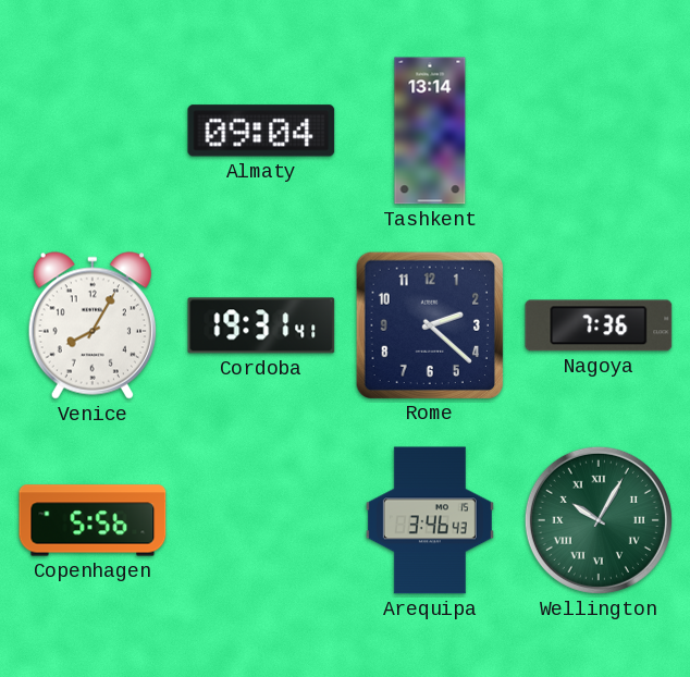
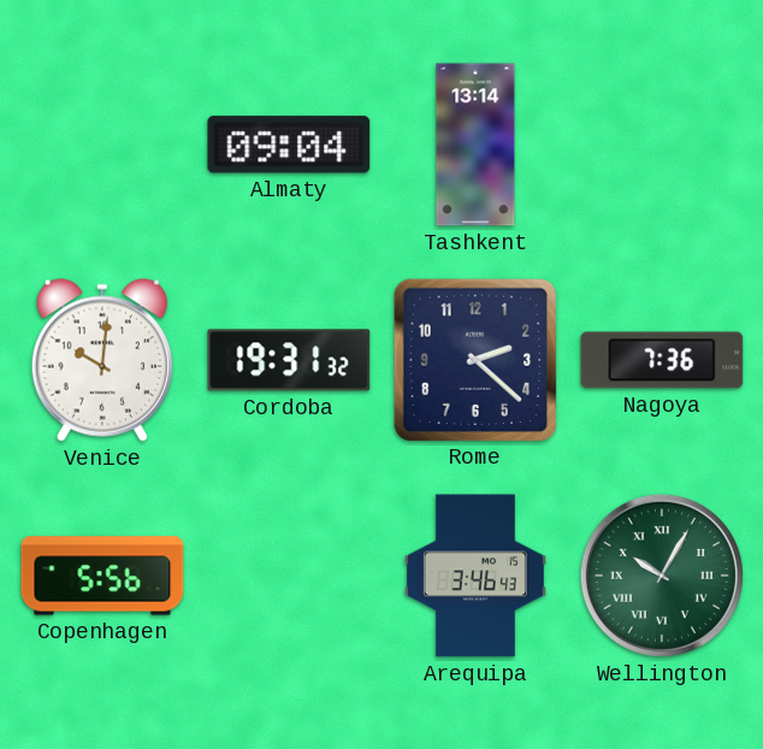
Venice: 8:05 -> 10:01 (102, 360)
Cordoba: 19:31:41 -> 19:31:32 (289, 360)
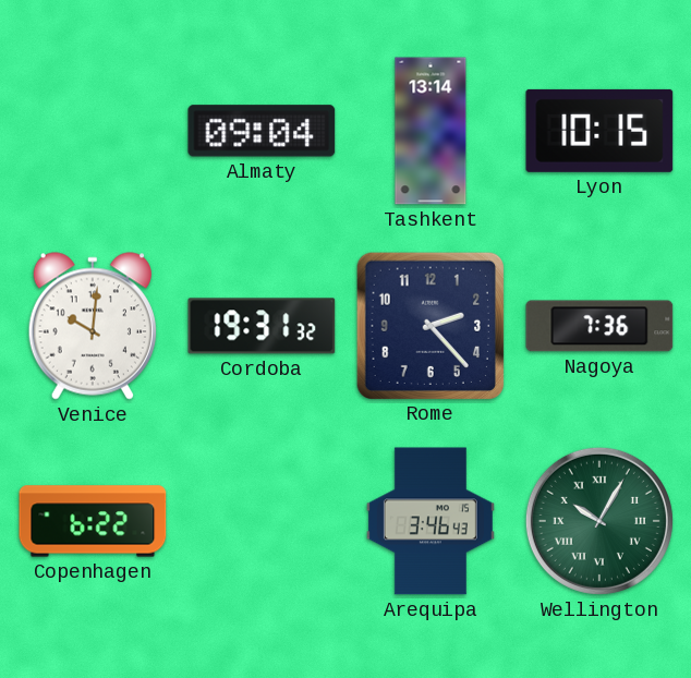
Lyon: none -> 10:15 (599, 131)
Rome: 2:22 -> 2:23 (429, 325)
Copenhagen: 5:56 -> 6:22 (93, 521)
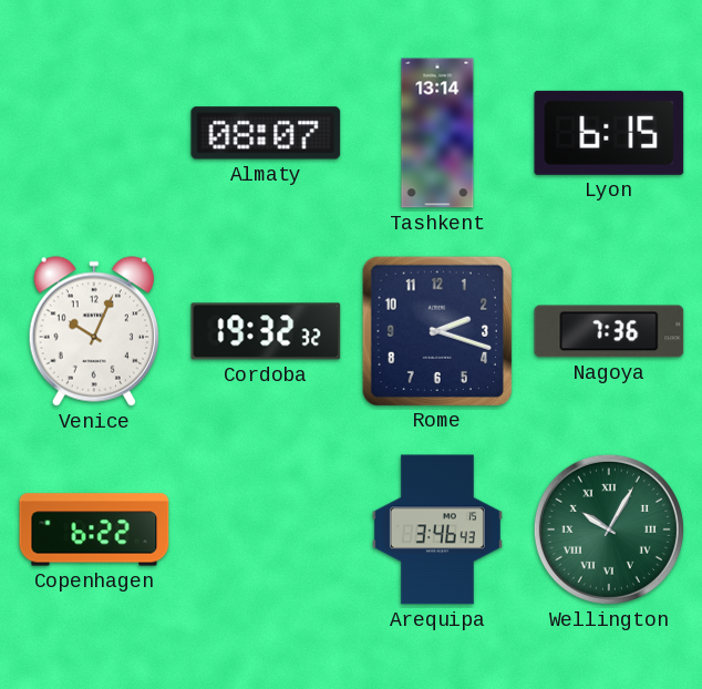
Almaty: 09:04 -> 08:07 (266, 133)
Lyon: 10:15 -> 6:15 (609, 133)
Venice: 10:01 -> 10:04 (94, 331)
Cordoba: 19:31 -> 19:32 (266, 331)
Rome: 2:23 -> 2:18 (436, 330)
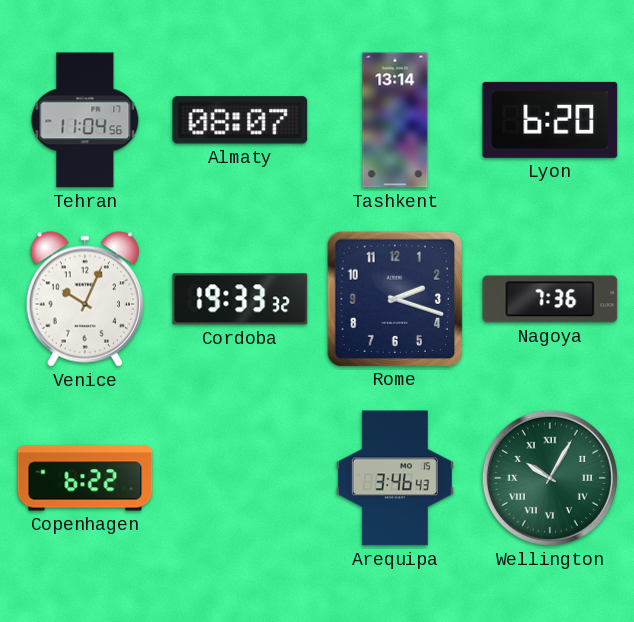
Tehran: none -> 11:04 (85, 120)
Lyon: 6:15 -> 6:20 (550, 120)
Cordoba: 19:32 -> 19:33 (240, 299)
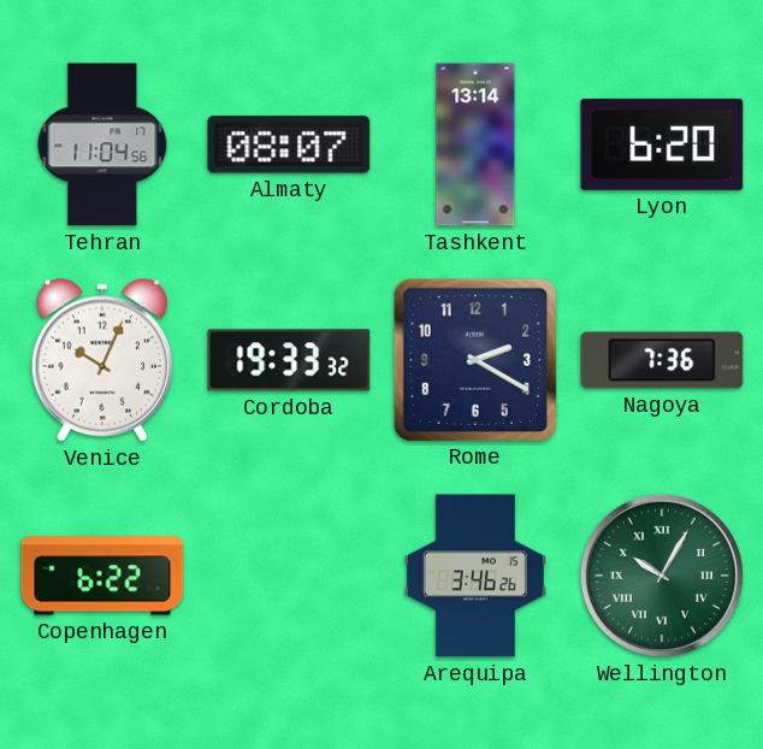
Rome: 2:18 -> 2:20 (474, 359)
Arequipa: 3:46:43 -> 3:46:26 (475, 576)
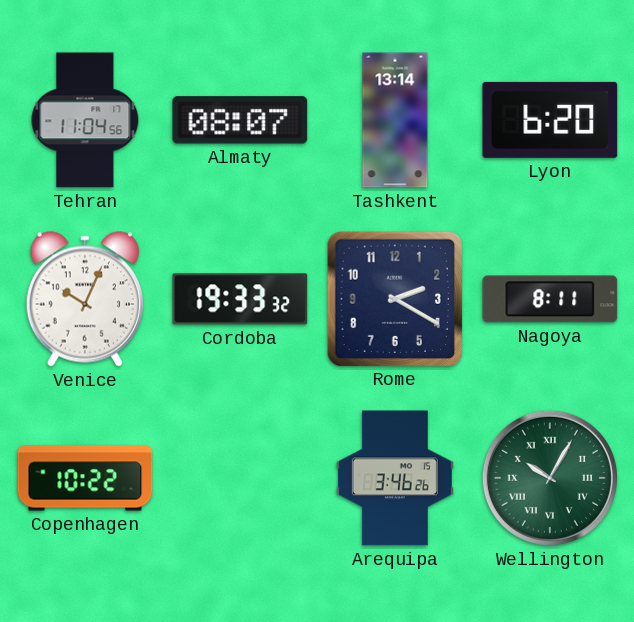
Nagoya: 7:36 -> 8:11 (550, 299)
Copenhagen: 6:22 -> 10:22 (85, 478)
